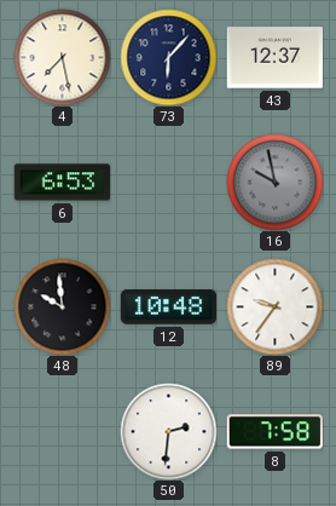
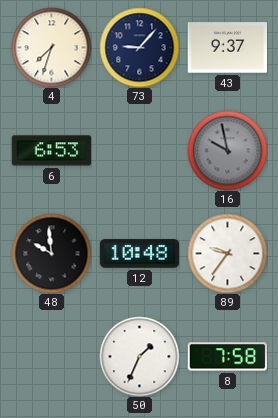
4: 7:28 -> 7:33 (51, 47)
73: 6:07 -> 9:07 (139, 47)
43: 12:37 -> 9:37 (227, 48)
50: 2:31 -> 1:34 (139, 356)
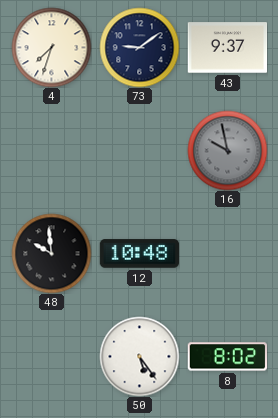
73: 9:07 -> 9:09 (139, 47)
6: 6:53 -> none (51, 151)
89: 9:36 -> none (227, 253)
50: 1:34 -> 5:24 (139, 356)
8: 7:58 -> 8:02 (227, 357)
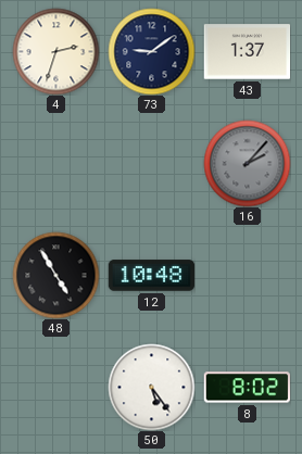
4: 7:33 -> 2:33 (55, 51)
43: 9:37 -> 1:37 (247, 52)
16: 9:58 -> 2:07 (247, 163)
48: 9:59 -> 4:55 (55, 275)
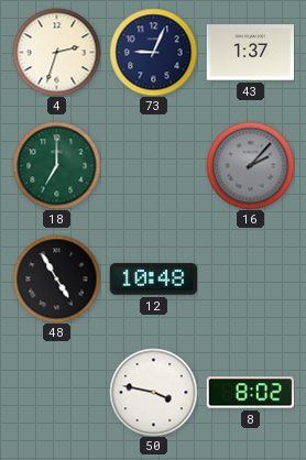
73: 9:09 -> 9:04 (153, 52)
18: none -> 7:00 (56, 165)
50: 5:24 -> 3:47 (153, 392)
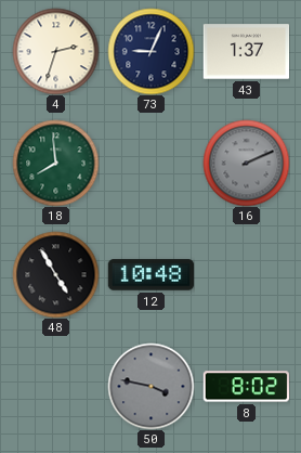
18: 7:00 -> 7:59 (55, 163)
16: 2:07 -> 2:11 (246, 163)
50 dial: white -> grey (150, 386)
